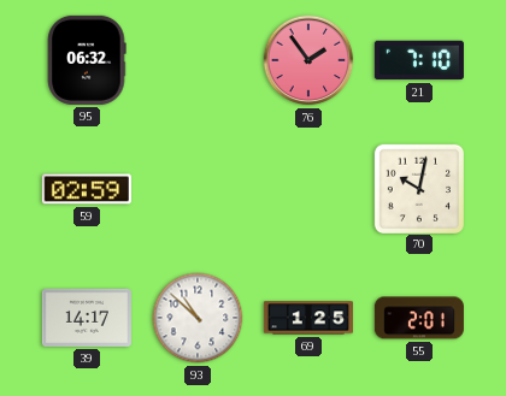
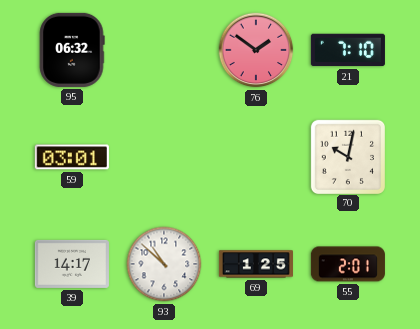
76: 1:54 -> 1:51 (256, 50)
59: 02:59 -> 03:01 (72, 157)
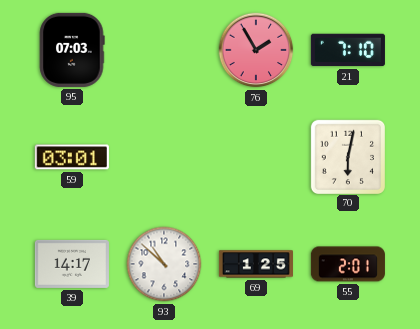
95: 06:32 -> 07:03 (72, 50)
76: 1:51 -> 1:55 (256, 50)
70: 10:02 -> 6:02 (347, 156)
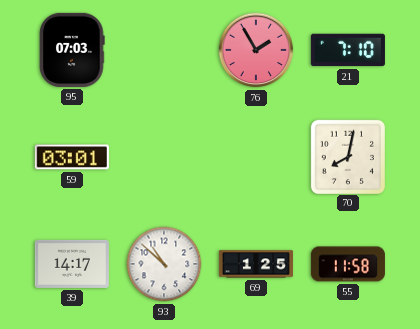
70: 6:02 -> 8:02 (347, 156)
55: 2:01 -> 11:58 (348, 264)
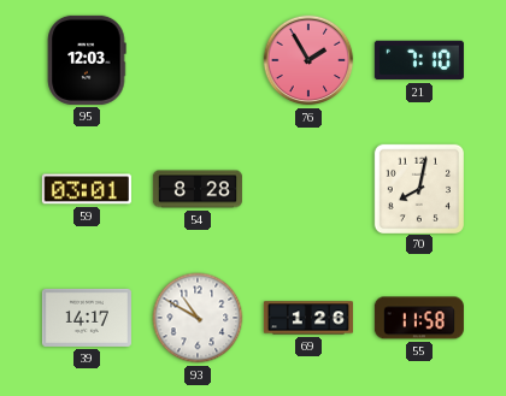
95: 07:03 -> 12:03 (87, 60)
54: none -> 8:28 (198, 189)
93: 10:52 -> 10:50 (198, 318)
69: 1:25 -> 1:26 (308, 318)
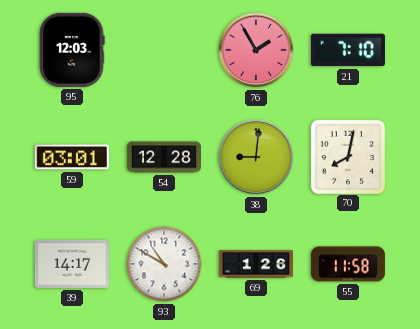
54: 8:28 -> 12:28 (164, 157)
38: none -> 9:01 (256, 157)
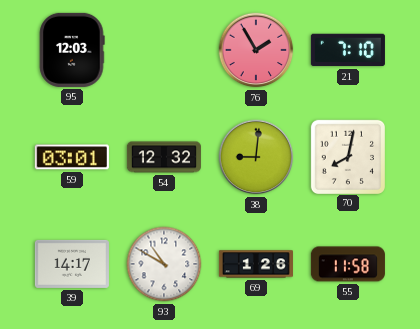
54: 12:28 -> 12:32 (164, 157)
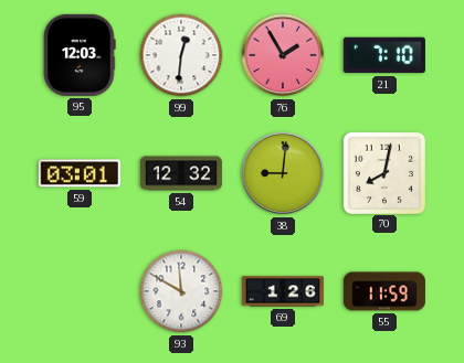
99: none -> 12:31 (181, 55)
39: 14:17 -> none (72, 264)
93: 10:50 -> 11:50 (181, 291)
55: 11:58 -> 11:59 (384, 291)
